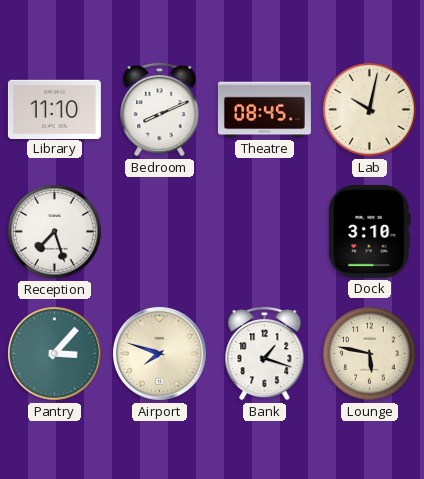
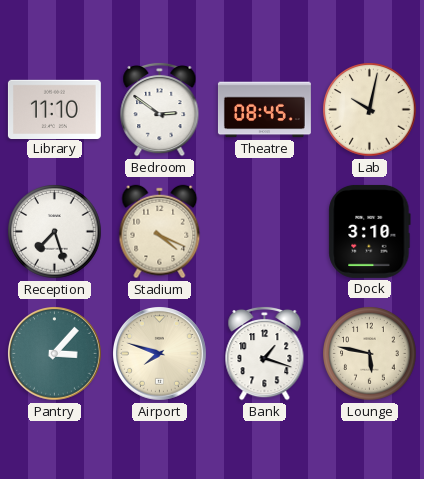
Bedroom: 8:11 -> 2:51 (160, 109)
Stadium: none -> 4:19 (160, 232)
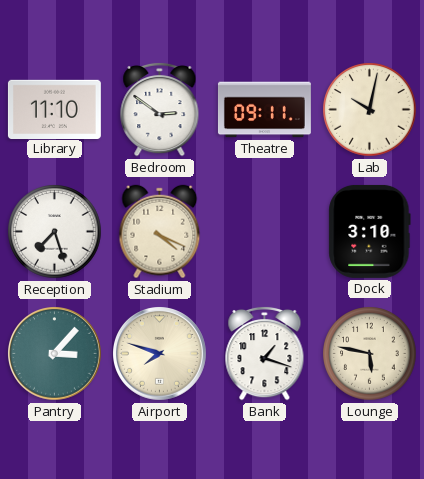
Theatre: 08:45 -> 09:11 (264, 110)
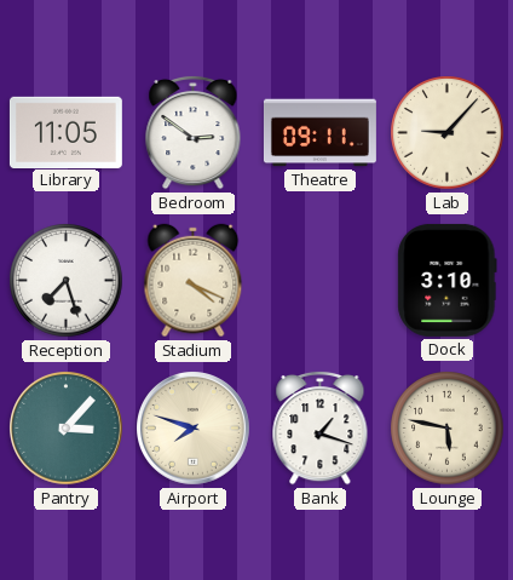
Library: 11:10 -> 11:05 (65, 132)
Lab: 10:02 -> 9:07 (448, 133)
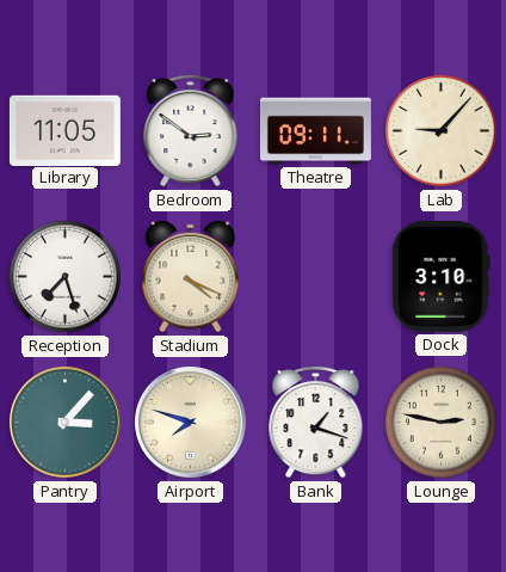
Lounge: 5:47 -> 2:47 (442, 423)
